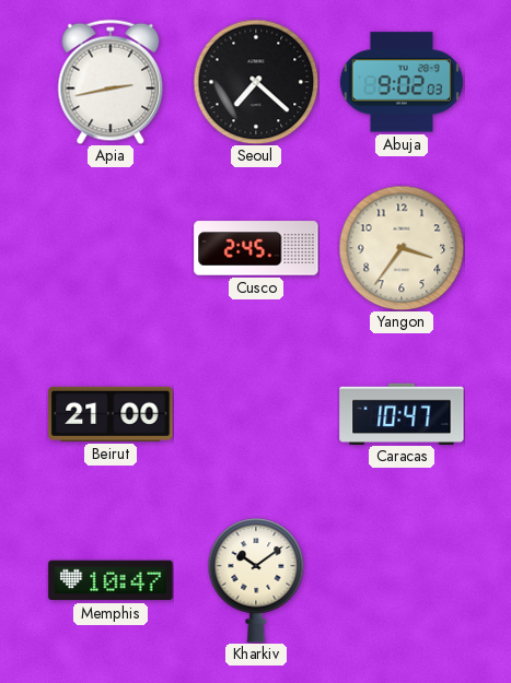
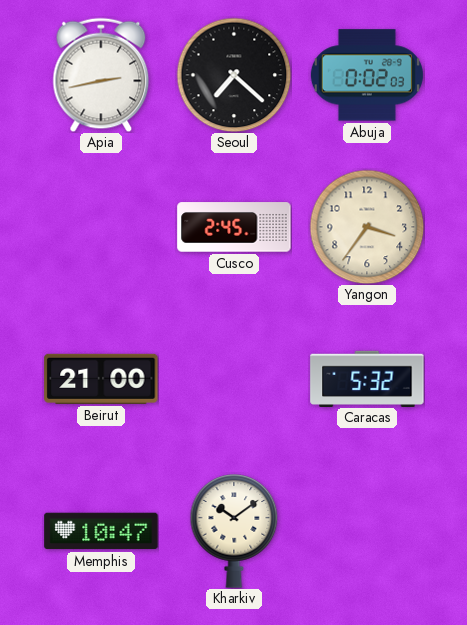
Abuja: 9:02 -> 0:02 (367, 75)
Caracas: 10:47 -> 5:32 (367, 378)
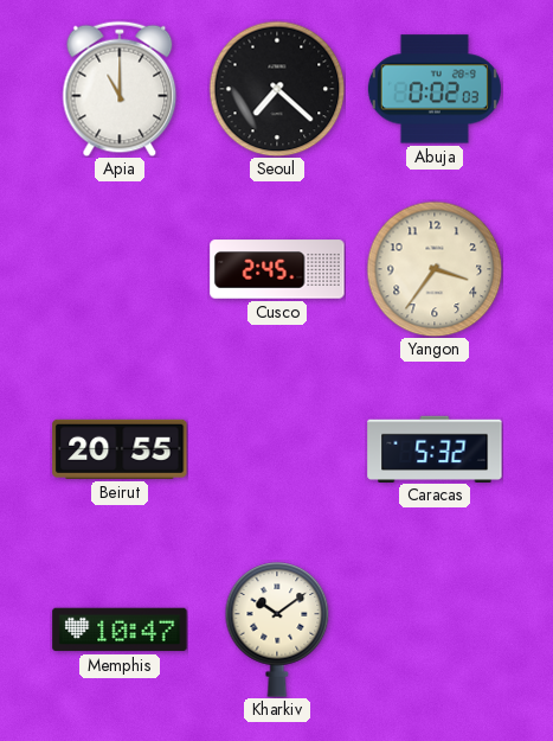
Apia: 2:43 -> 11:00 (120, 89)
Beirut: 21:00 -> 20:55 (120, 449)
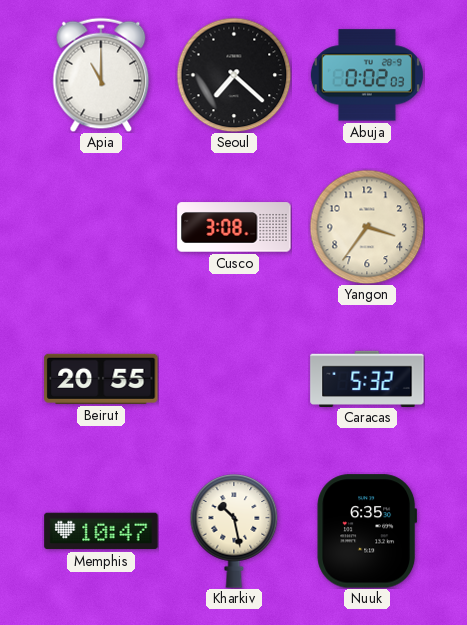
Cusco: 2:45 -> 3:08 (234, 227)
Kharkiv: 10:09 -> 10:28 (234, 531)
Nuuk: none -> 6:35 (367, 531)
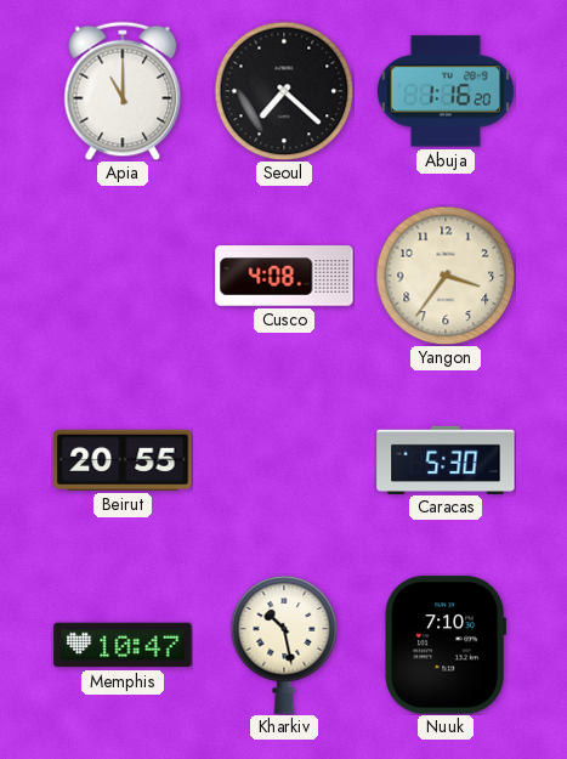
Abuja: 0:02 -> 1:16 (446, 91)
Cusco: 3:08 -> 4:08 (284, 276)
Caracas: 5:32 -> 5:30 (446, 459)
Nuuk: 6:35 -> 7:10 (446, 645)
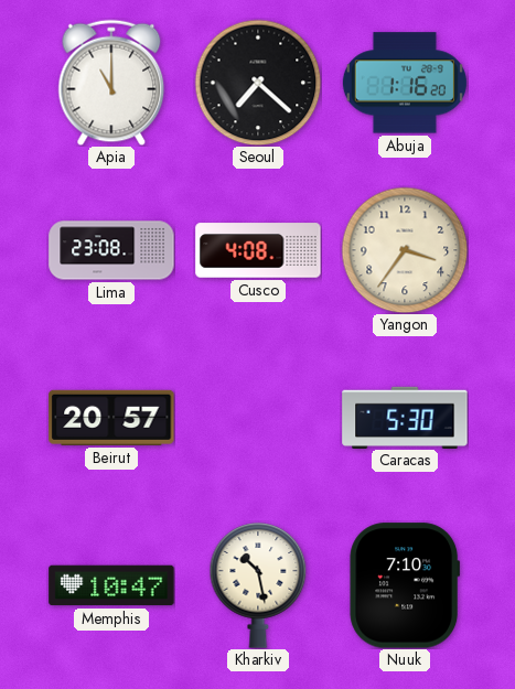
Lima: none -> 23:08 (111, 250)
Beirut: 20:55 -> 20:57 (111, 418)
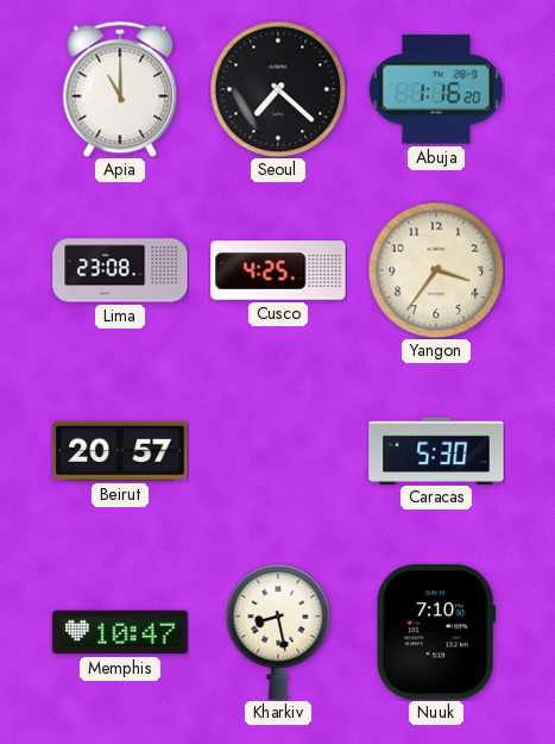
Cusco: 4:08 -> 4:25 (278, 270)
Kharkiv: 10:28 -> 8:28 (278, 632)
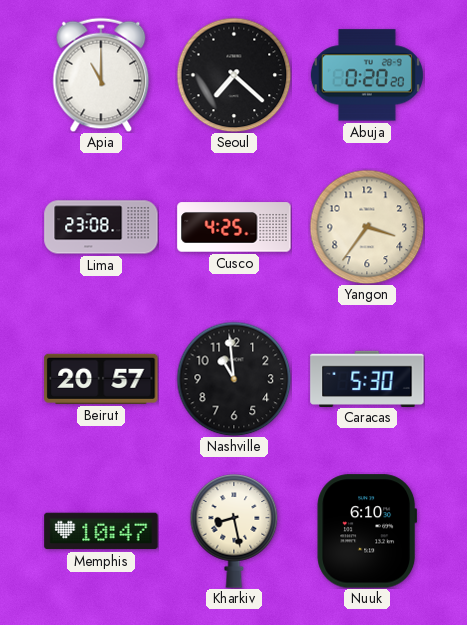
Abuja: 1:16 -> 0:20 (367, 75)
Nashville: none -> 10:59 (234, 379)
Nuuk: 7:10 -> 6:10 (367, 531)
